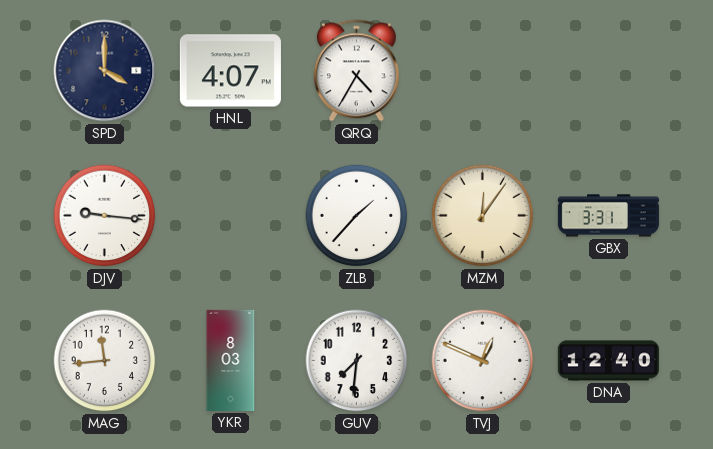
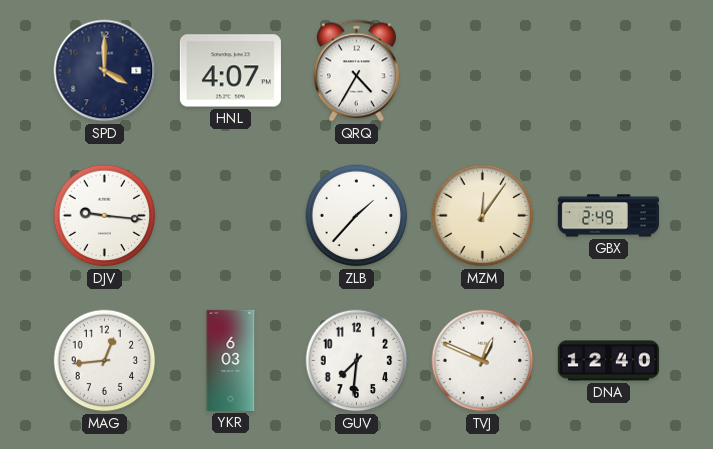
GBX: 3:31 -> 2:49 (608, 216)
MAG: 11:44 -> 12:44 (105, 361)
YKR: 8:03 -> 6:03 (231, 360)
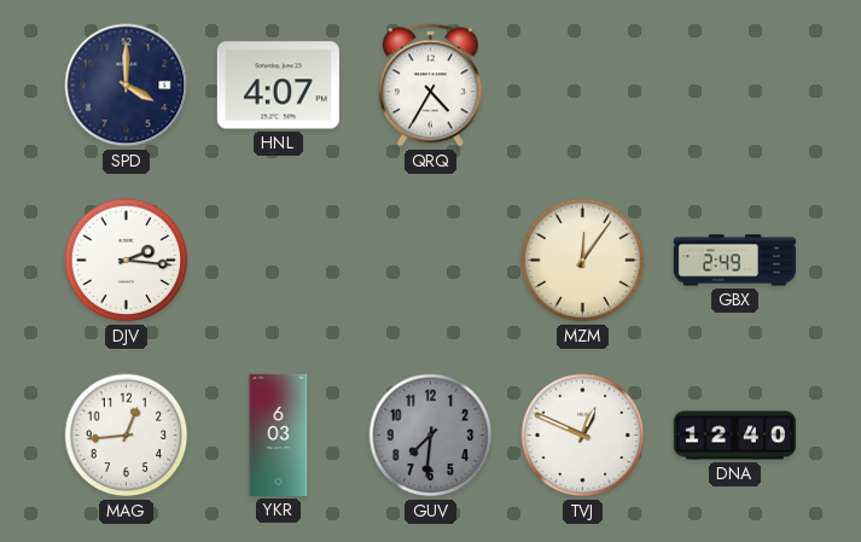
DJV: 9:16 -> 2:16 (127, 261)
ZLB: 1:37 -> none (357, 216)
GUV dial: white -> grey (431, 436)
